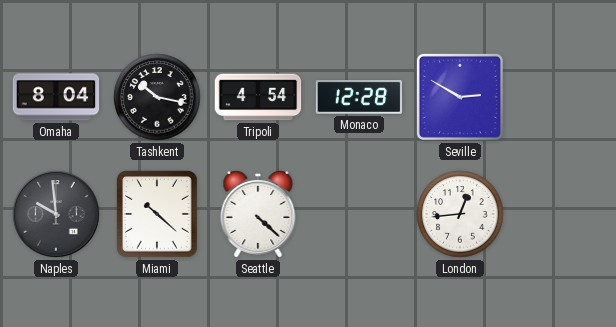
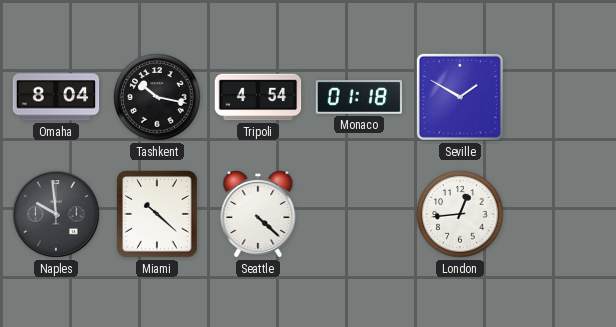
Monaco: 12:28 -> 01:18 (359, 98)
Seville: 2:50 -> 1:50 (460, 97)
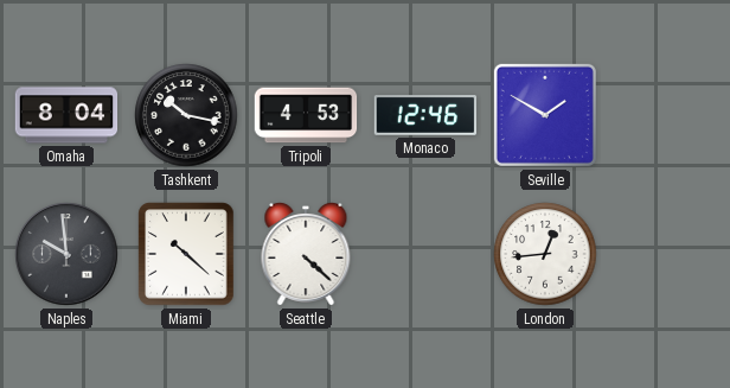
Tripoli: 4:54 -> 4:53 (306, 115)
Monaco: 01:18 -> 12:46 (425, 116)
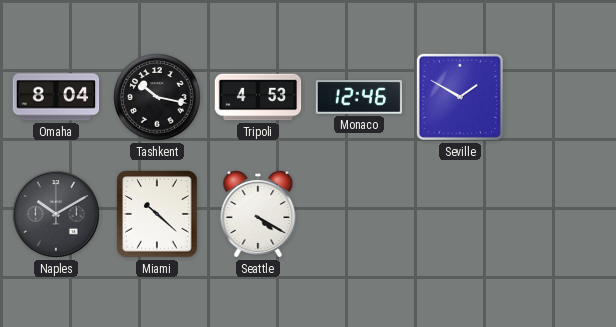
Naples: 9:59 -> 10:10 (56, 214)
Seattle: 4:22 -> 4:20 (258, 215)
London: 12:44 -> none (545, 254)
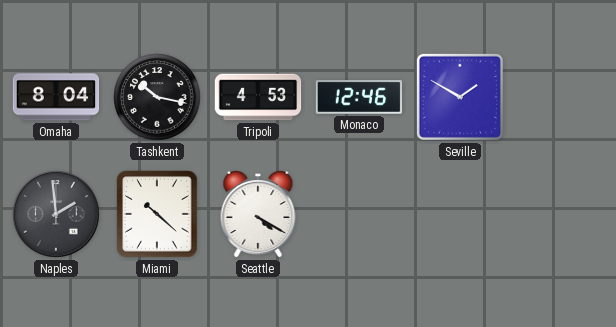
Naples: 10:10 -> 1:59 (56, 214)
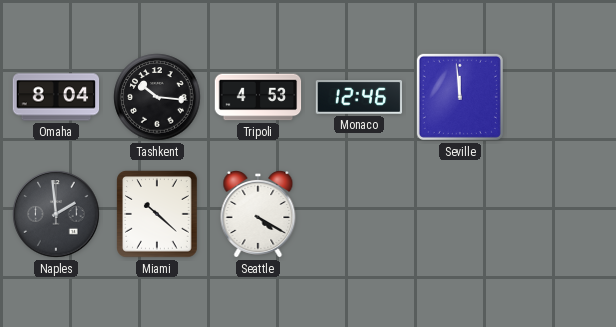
Tashkent: 10:17 -> 10:16 (157, 97)
Seville: 1:50 -> 11:59 (460, 97)
